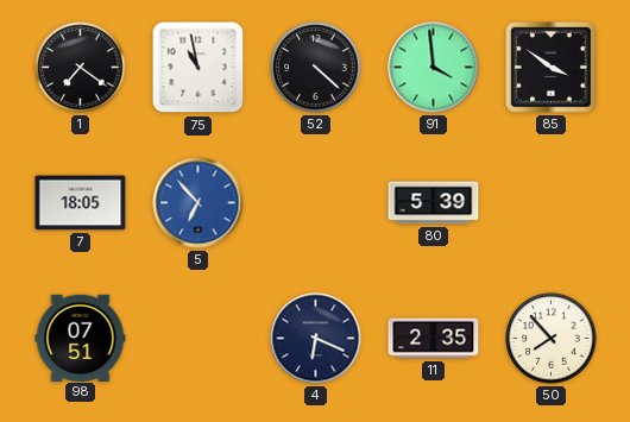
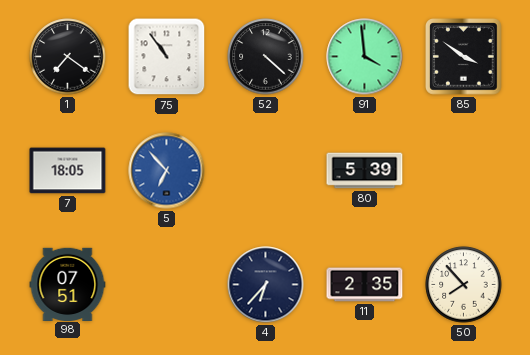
75: 10:58 -> 10:54 (167, 57)
4: 6:19 -> 6:37 (266, 285)
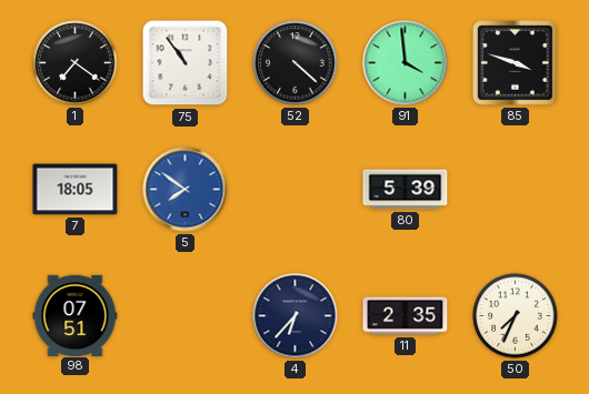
85: 3:51 -> 3:48 (516, 63)
5: 6:53 -> 7:51 (186, 190)
50: 7:53 -> 7:34 (516, 316)
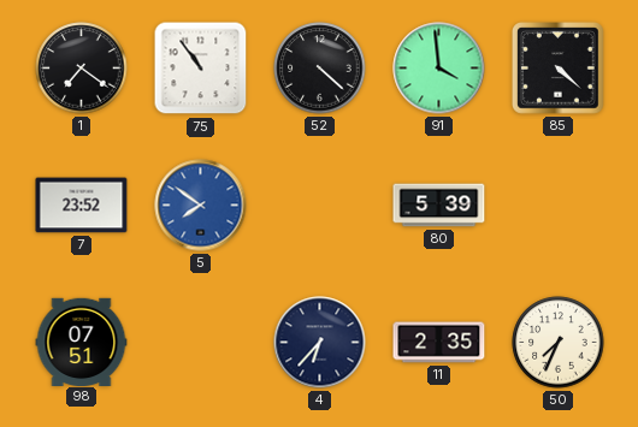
85: 3:48 -> 4:22 (559, 69)
7: 18:05 -> 23:52 (82, 206)
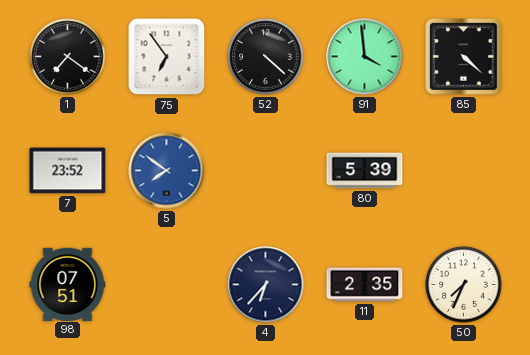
75: 10:54 -> 6:54 (167, 57)
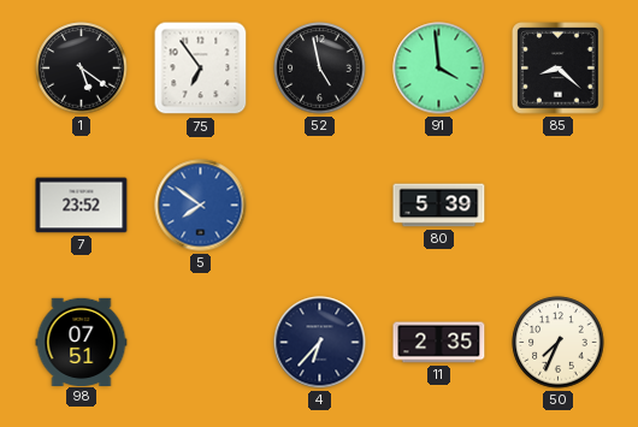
1: 7:21 -> 5:21 (82, 69)
52: 4:22 -> 4:58 (320, 69)
85: 4:22 -> 8:22 (559, 69)
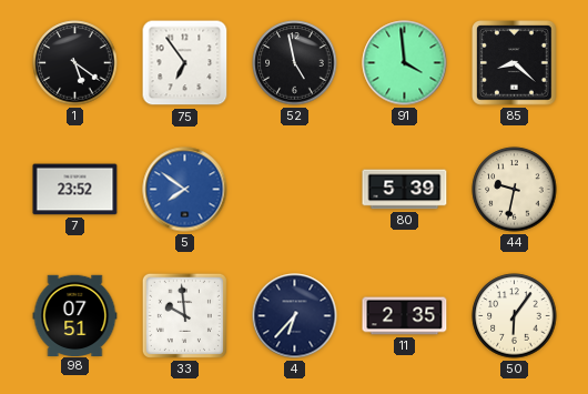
44: none -> 9:32 (515, 190)
33: none -> 9:59 (184, 315)
50: 7:34 -> 6:06 (515, 316)
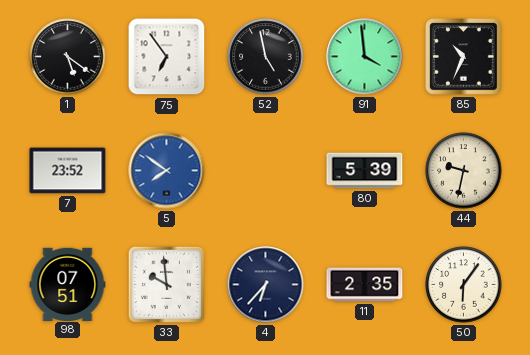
85: 8:22 -> 10:34 (464, 57)
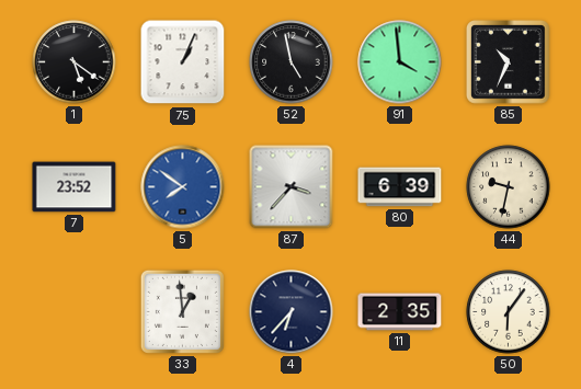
75: 6:54 -> 1:04 (183, 62)
87: none -> 3:37 (292, 187)
80: 5:39 -> 6:39 (400, 187)
98: 07:51 -> none (68, 284)
33: 9:59 -> 12:59 (182, 311)
